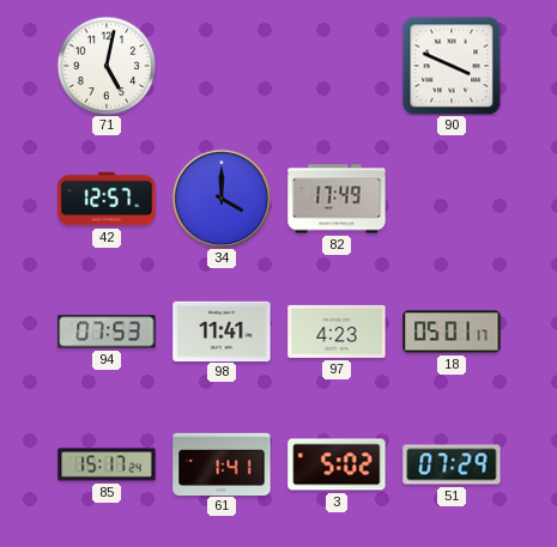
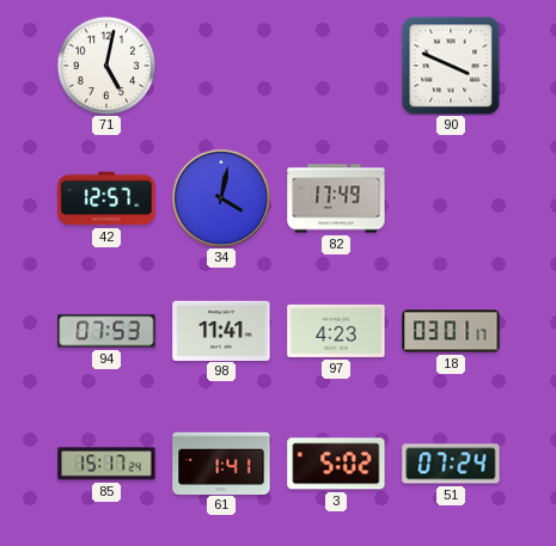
34: 4:00 -> 4:02 (221, 198)
18: 05:01 -> 03:01 (451, 331)
51: 07:29 -> 07:24 (451, 464)
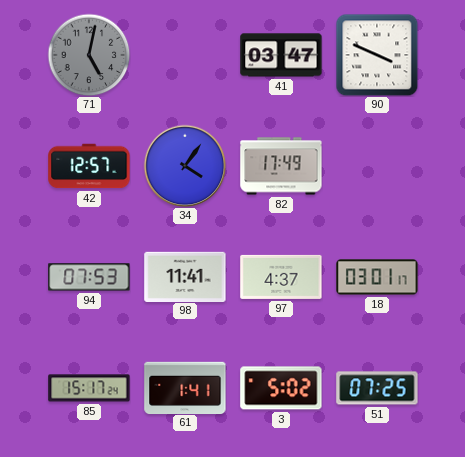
71 dial: white -> grey (89, 55)
41: none -> 03:47 (281, 55)
34: 4:02 -> 4:06 (185, 166)
97: 4:23 -> 4:37 (281, 277)
51: 07:24 -> 07:25 (377, 388)
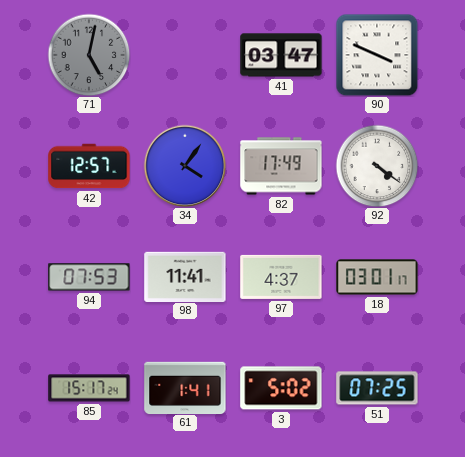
92: none -> 4:21 (377, 166)
